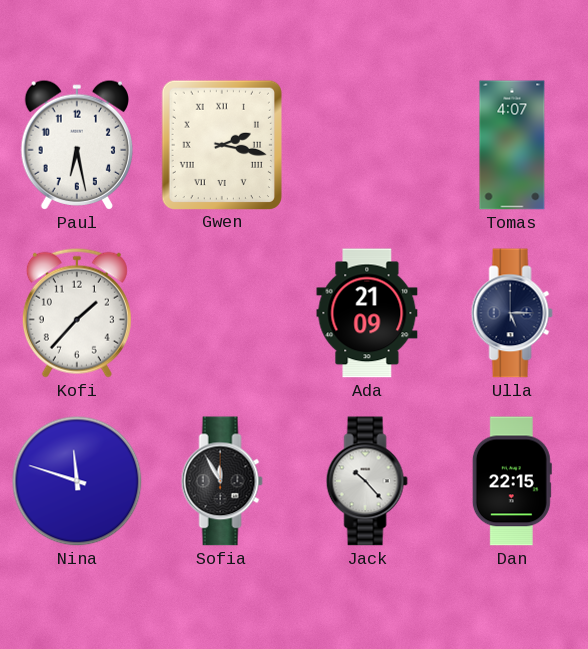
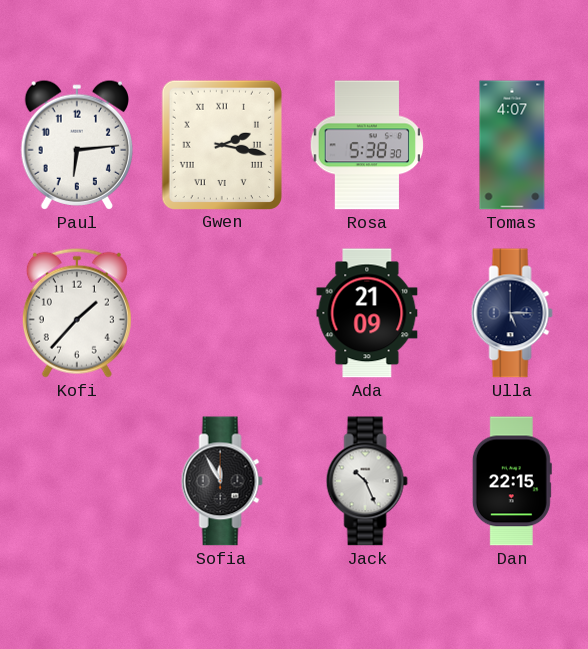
Paul: 6:28 -> 6:14 (76, 145)
Rosa: none -> 5:38 (367, 145)
Nina: 11:48 -> none (77, 481)
Jack: 10:23 -> 10:26 (367, 481)
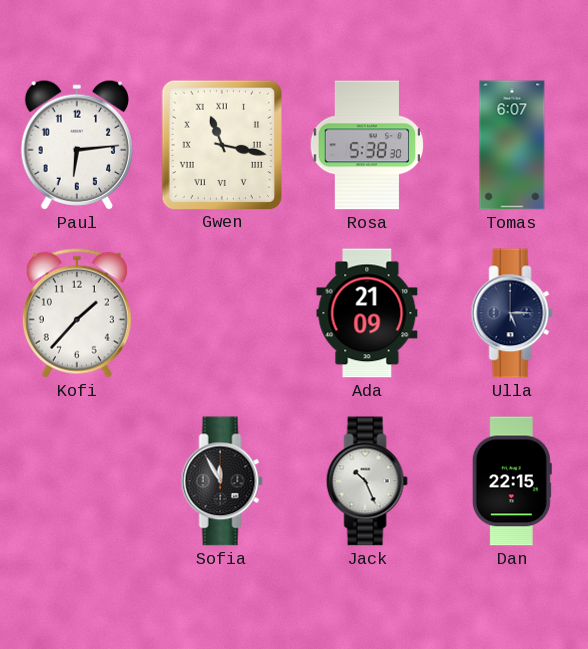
Gwen: 2:17 -> 11:17 (222, 144)
Tomas: 4:07 -> 6:07 (512, 145)
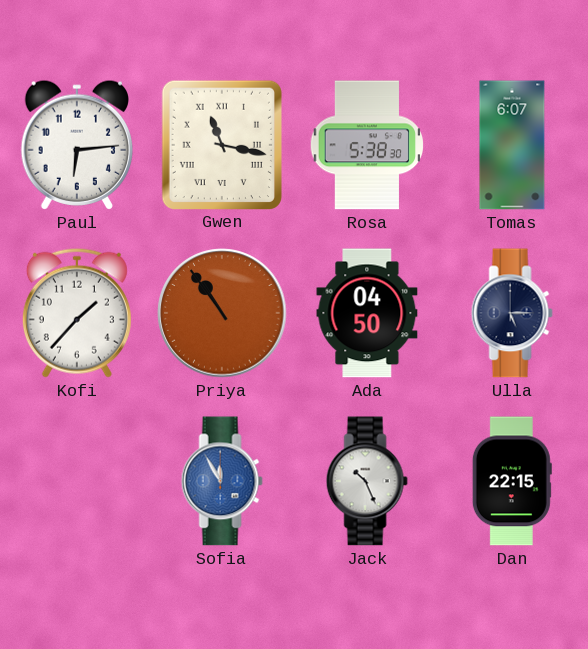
Priya: none -> 10:54 (222, 313)
Ada: 21:09 -> 04:50 (367, 313)
Sofia dial: black -> blue (222, 481)
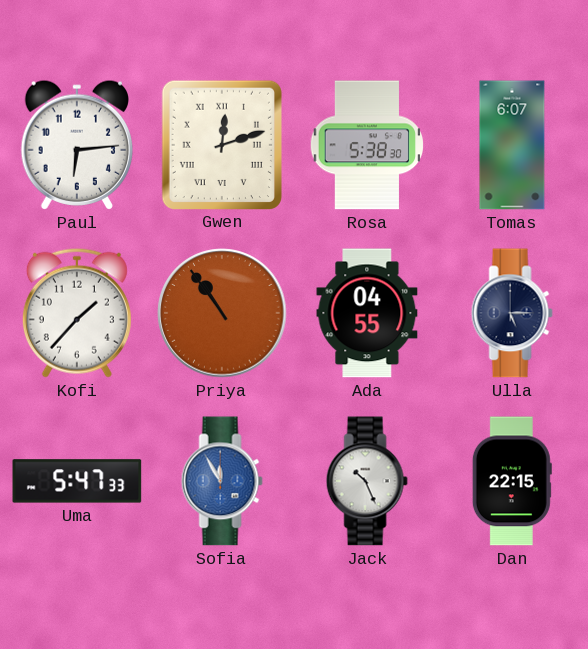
Gwen: 11:17 -> 12:12 (222, 144)
Ada: 04:50 -> 04:55 (367, 313)
Uma: none -> 5:47 (77, 481)
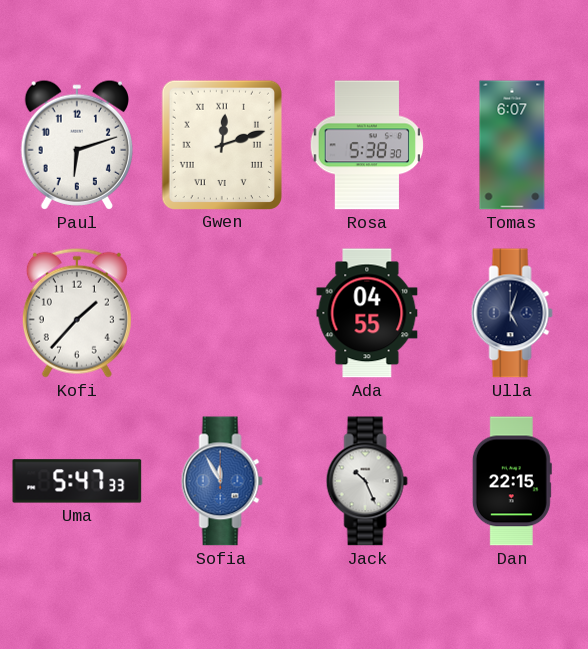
Paul: 6:14 -> 6:12 (76, 145)
Priya: 10:54 -> none (222, 313)
Ulla: 5:15 -> 5:03 (512, 313)
